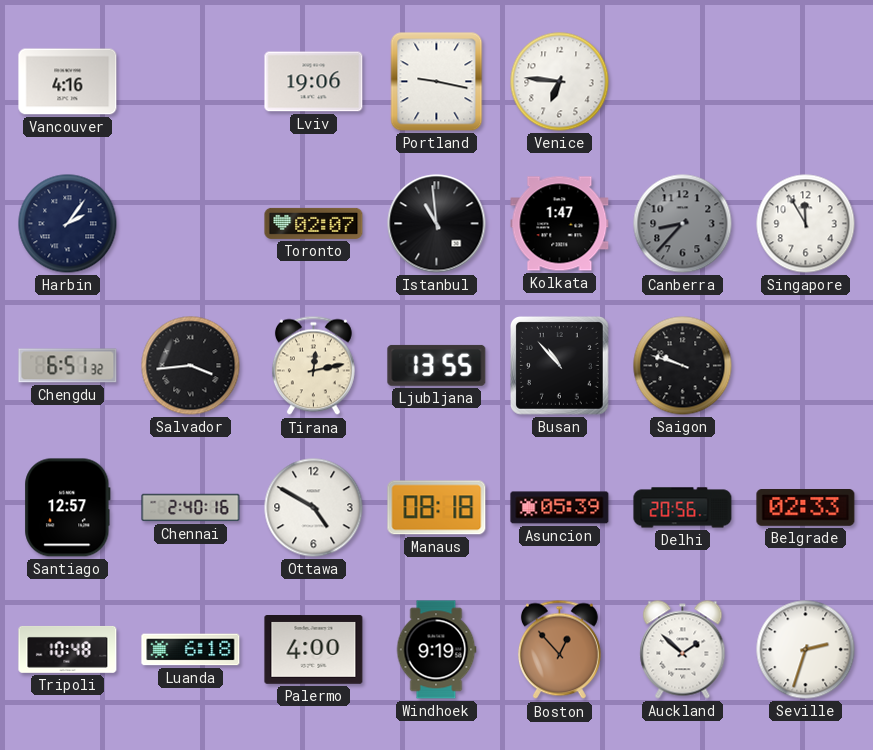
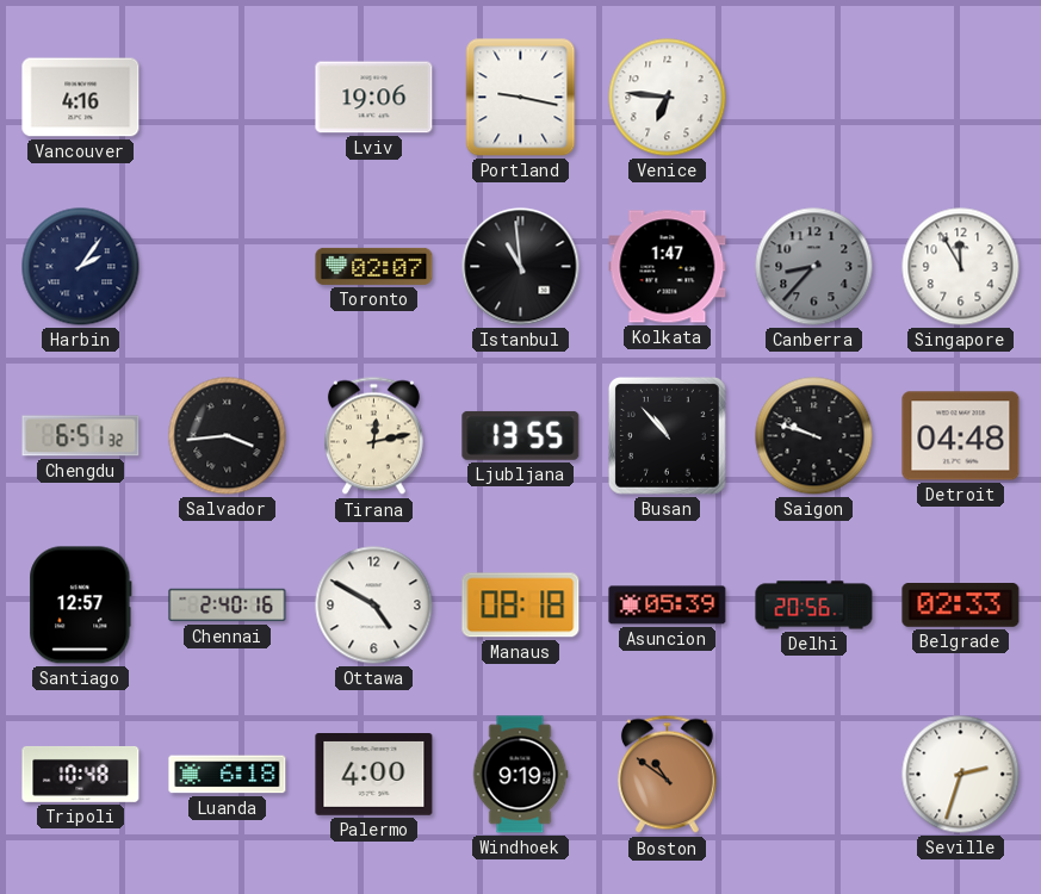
Detroit: none -> 04:48 (961, 436)
Boston: 12:53 -> 10:51 (667, 775)
Auckland: 1:52 -> none (683, 650)
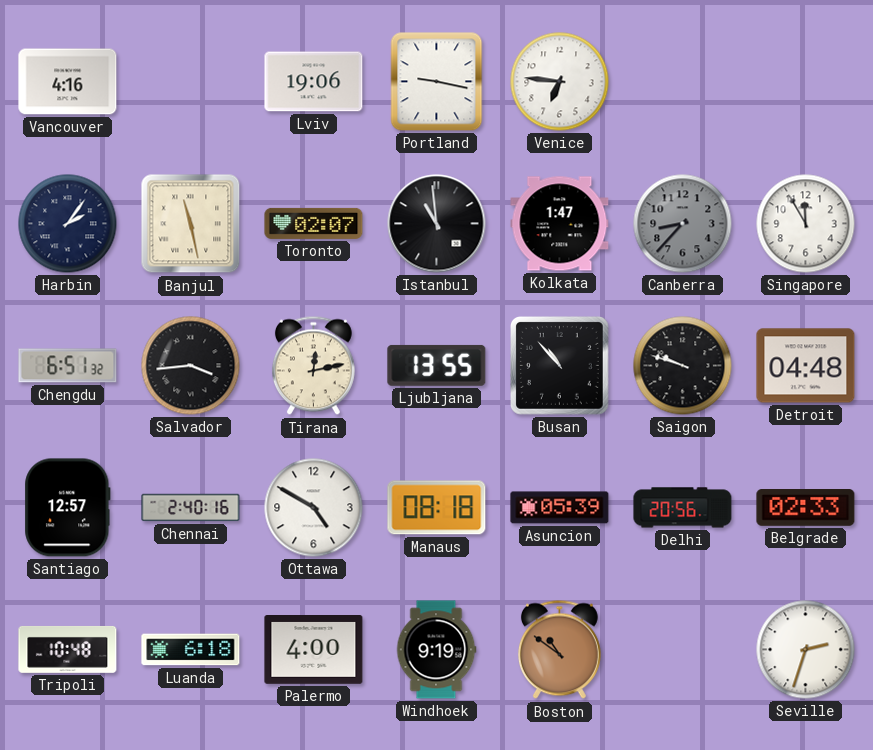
Banjul: none -> 11:28 (191, 224)
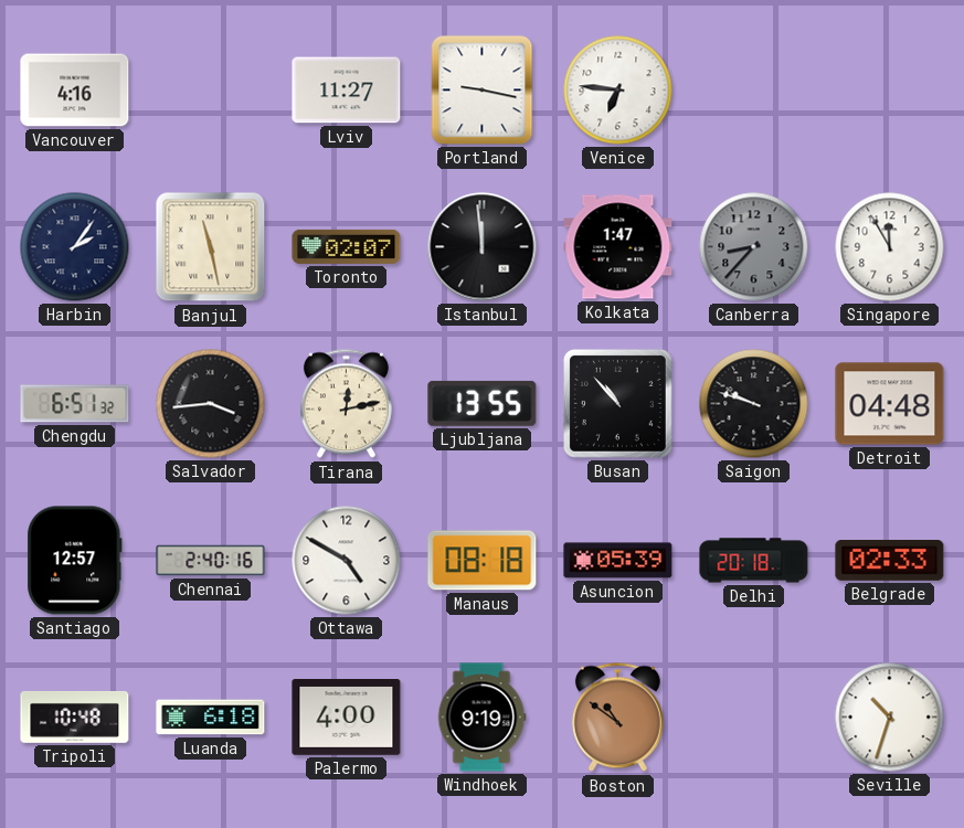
Lviv: 19:06 -> 11:27 (347, 91)
Istanbul: 10:59 -> 11:59 (483, 247)
Delhi: 20:56 -> 20:18 (754, 561)
Seville: 2:33 -> 10:33 (890, 718)
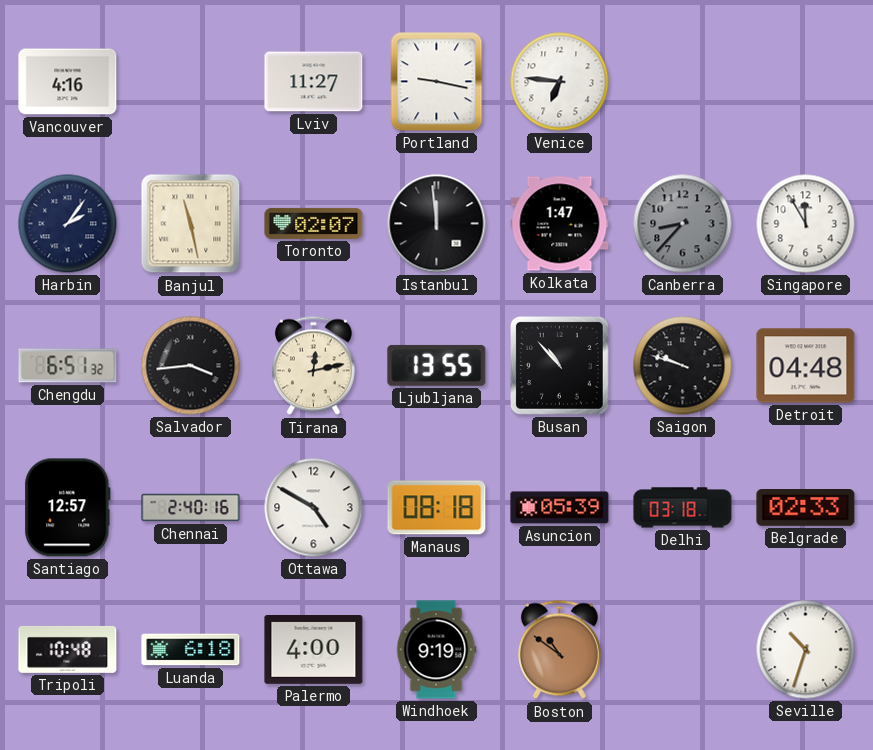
Delhi: 20:18 -> 03:18 (683, 508)
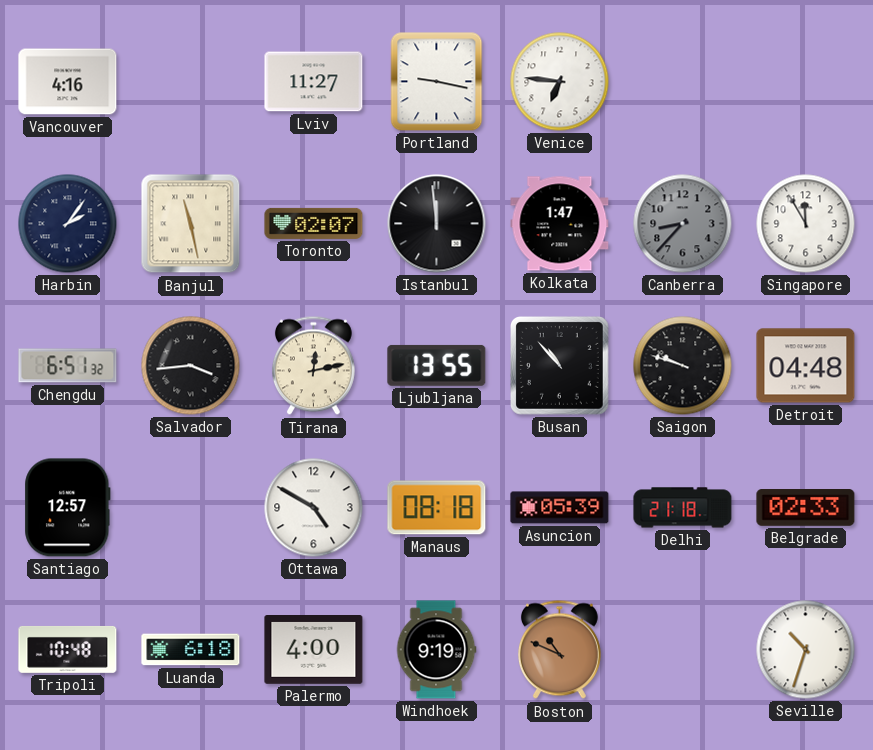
Chennai: 2:40 -> none (191, 508)
Delhi: 03:18 -> 21:18 (683, 508)
Boston: 10:51 -> 10:49 (559, 650)
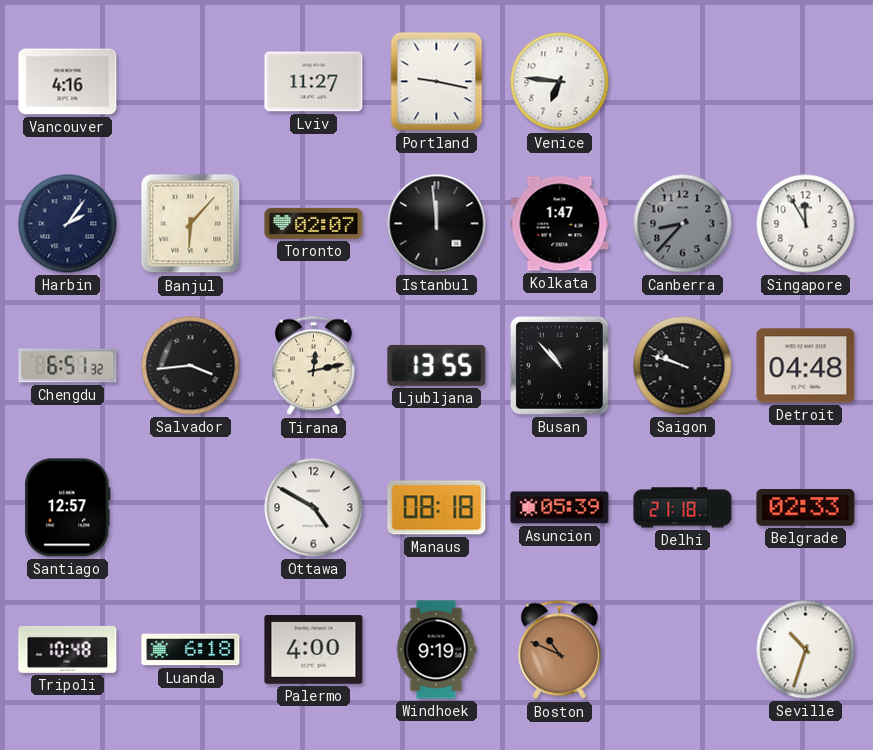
Banjul: 11:28 -> 6:07 (191, 224)
